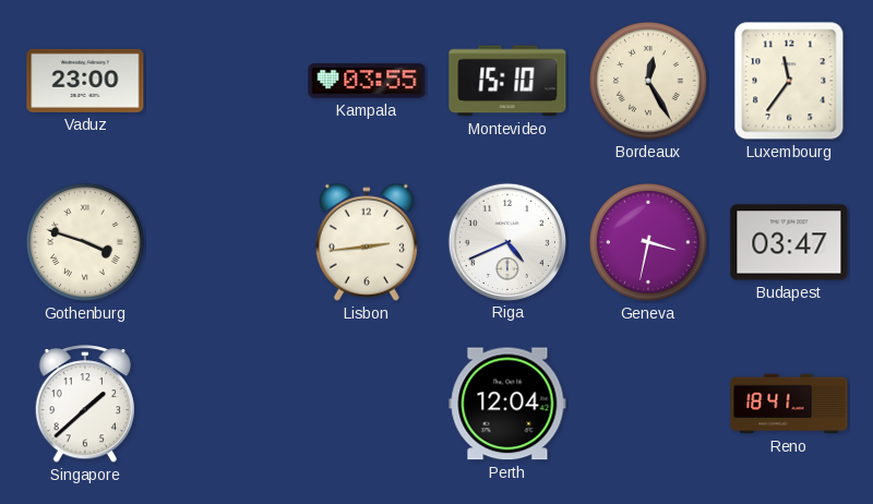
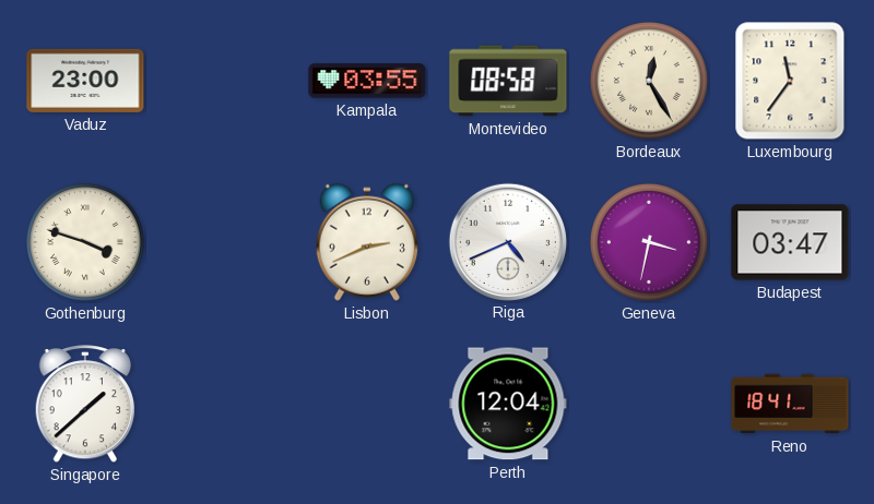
Montevideo: 15:10 -> 08:58 (508, 81)
Lisbon: 2:44 -> 2:41 (367, 242)
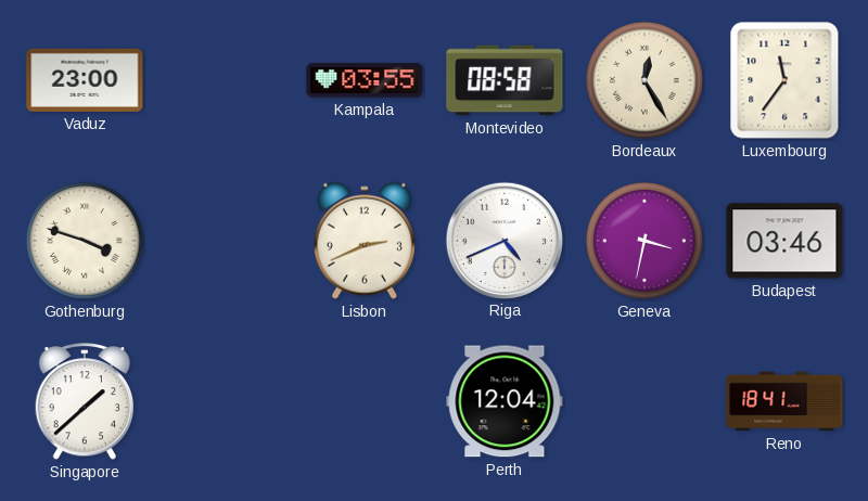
Budapest: 03:47 -> 03:46 (784, 241)
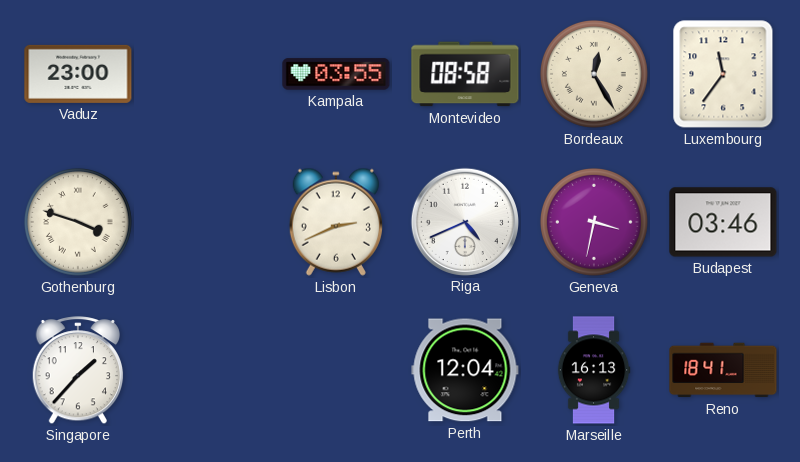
Singapore: 1:38 -> 1:37 (78, 371)
Marseille: none -> 16:13 (594, 370)
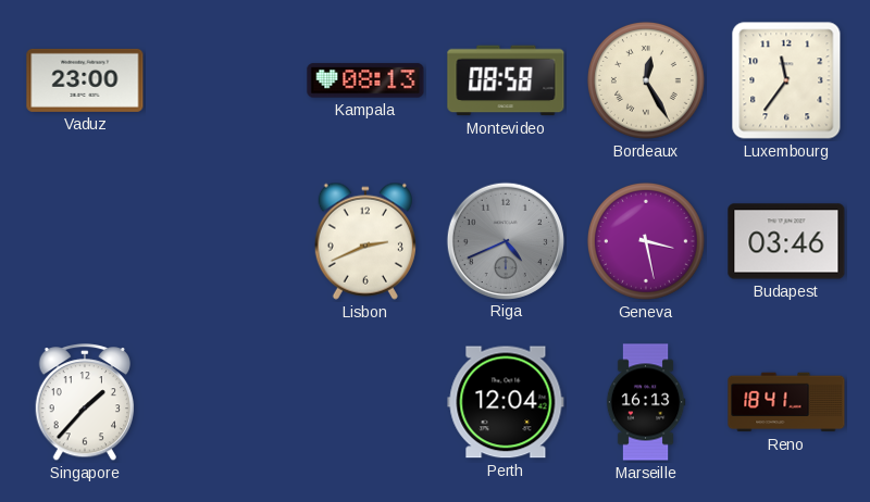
Kampala: 03:55 -> 08:13 (365, 80)
Gothenburg: 3:48 -> none (78, 222)
Riga dial: white -> grey (505, 240)
Geneva: 3:32 -> 3:28 (646, 241)
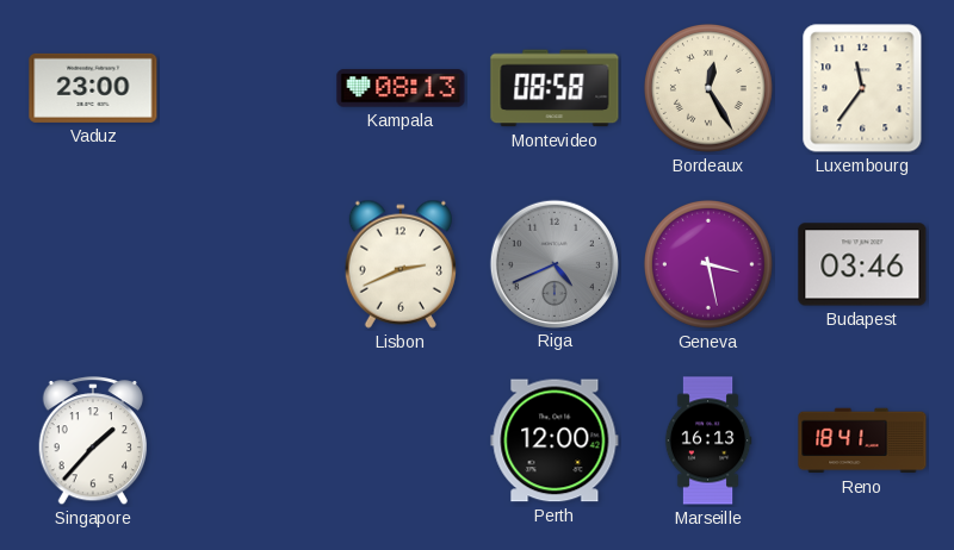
Perth: 12:04 -> 12:00 (555, 440)
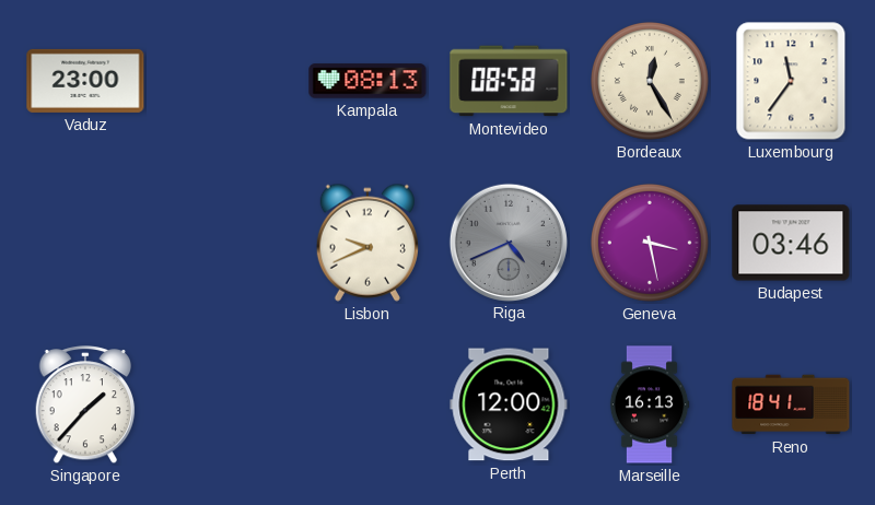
Lisbon: 2:41 -> 9:41 (367, 243)
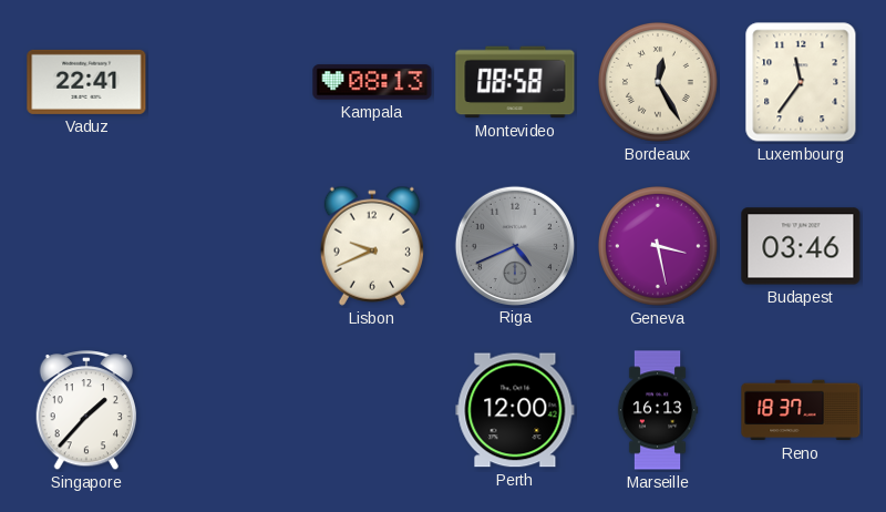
Vaduz: 23:00 -> 22:41 (86, 82)
Reno: 18:41 -> 18:37 (801, 410)
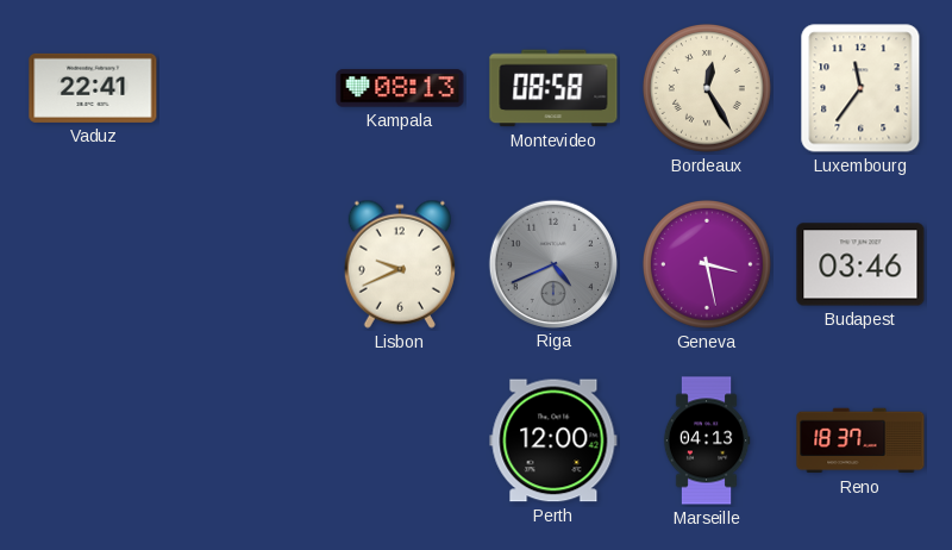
Singapore: 1:37 -> none (86, 411)
Marseille: 16:13 -> 04:13 (707, 440)
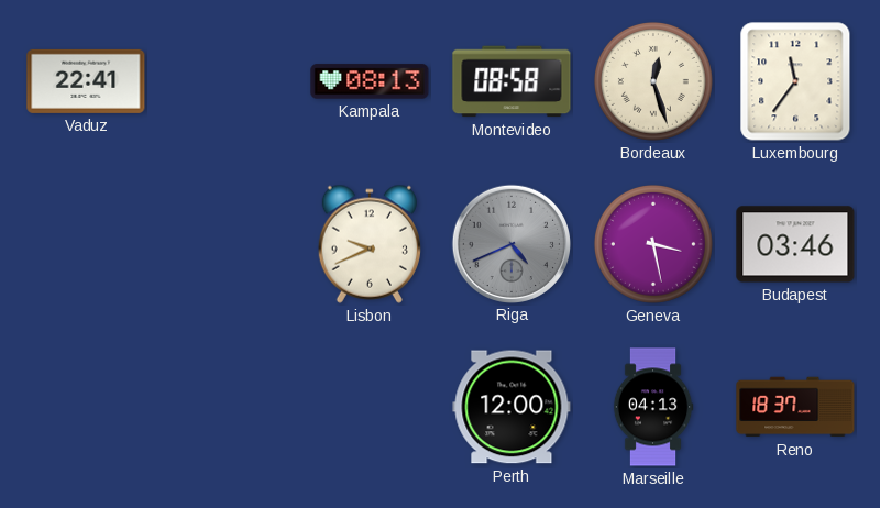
Bordeaux: 12:25 -> 12:27 (653, 81)
